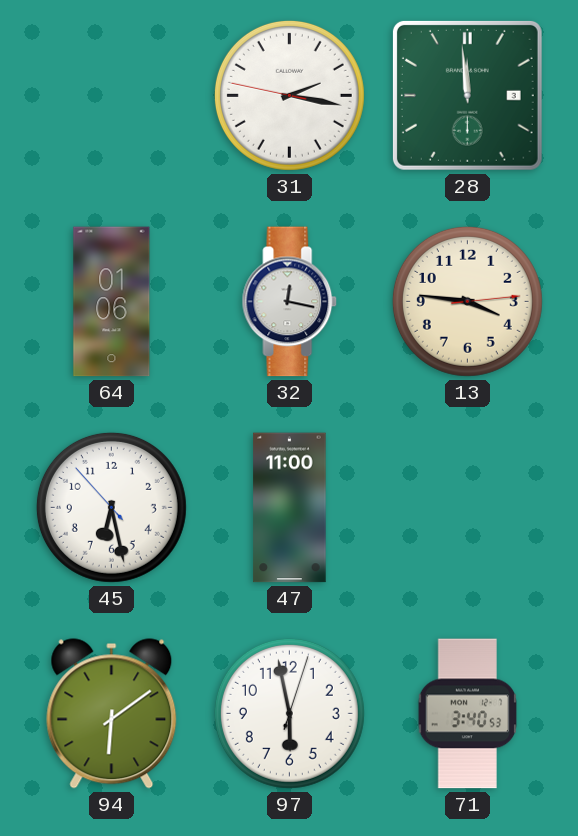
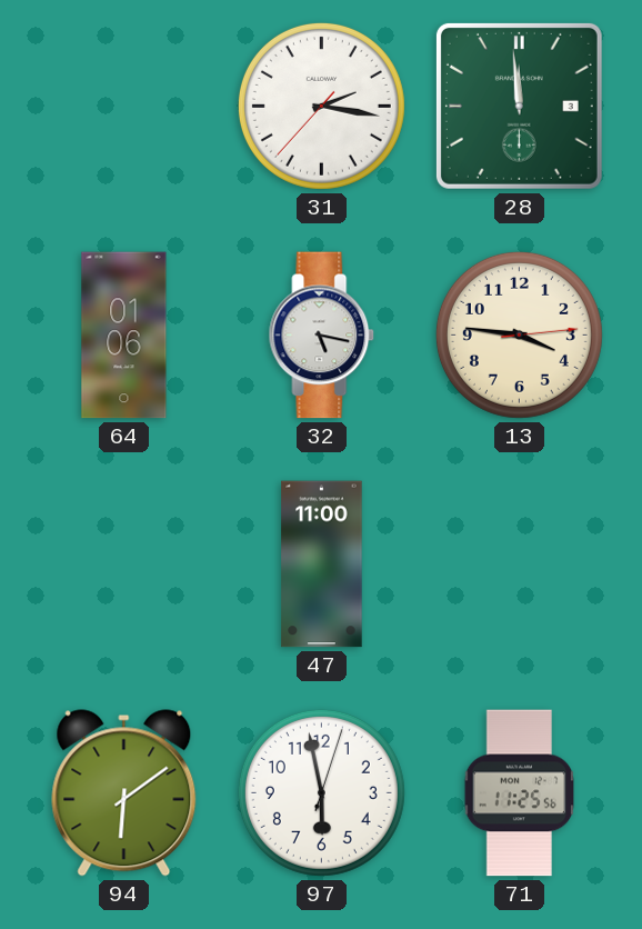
31: 2:16:47 -> 2:16:37 (321, 106)
32: 12:17 -> 5:17 (322, 336)
45: 6:27 -> none (111, 507)
71: 3:40 -> 11:25 (520, 793)
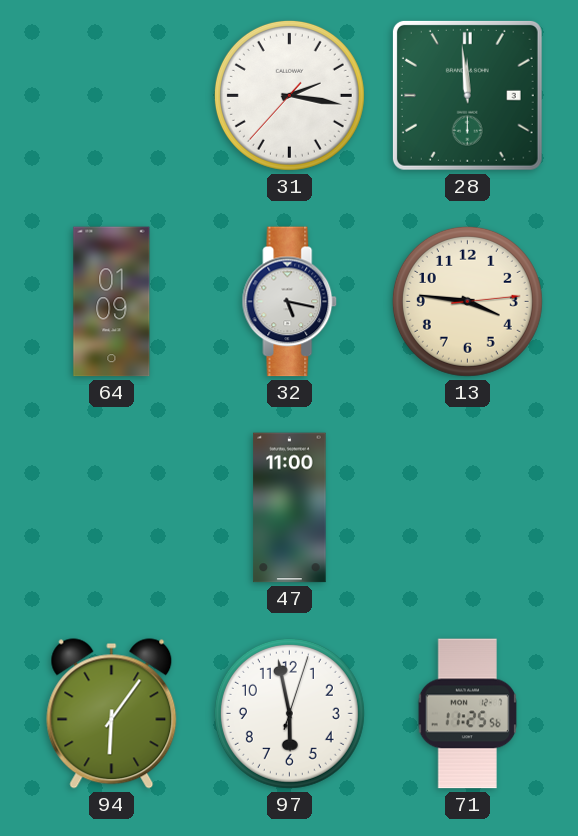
64: 01:06 -> 01:09 (112, 302)
94: 6:09 -> 6:06 (112, 714)
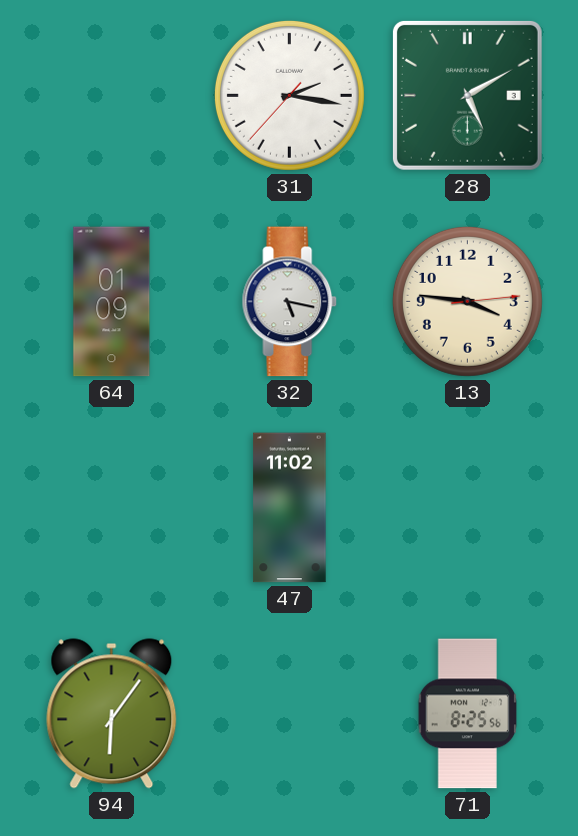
28: 11:59 -> 5:10 (467, 95)
47: 11:00 -> 11:02 (290, 508)
97: 5:58 -> none (289, 713)
71: 11:25 -> 8:25 (468, 714)
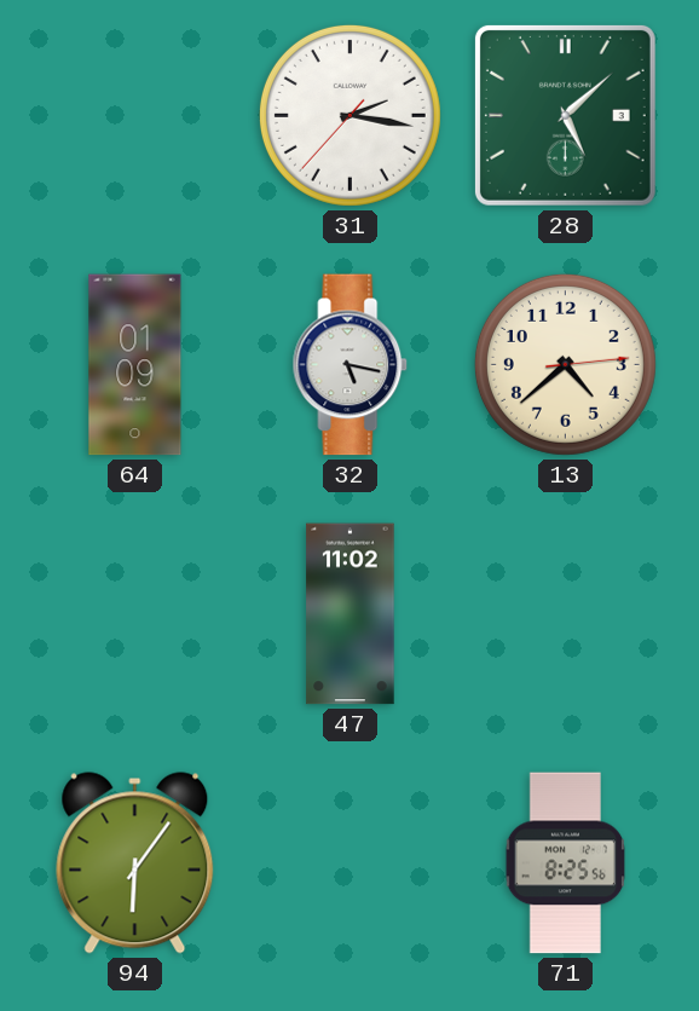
28: 5:10 -> 5:08 (565, 115)
13: 3:46 -> 4:38 (565, 364)
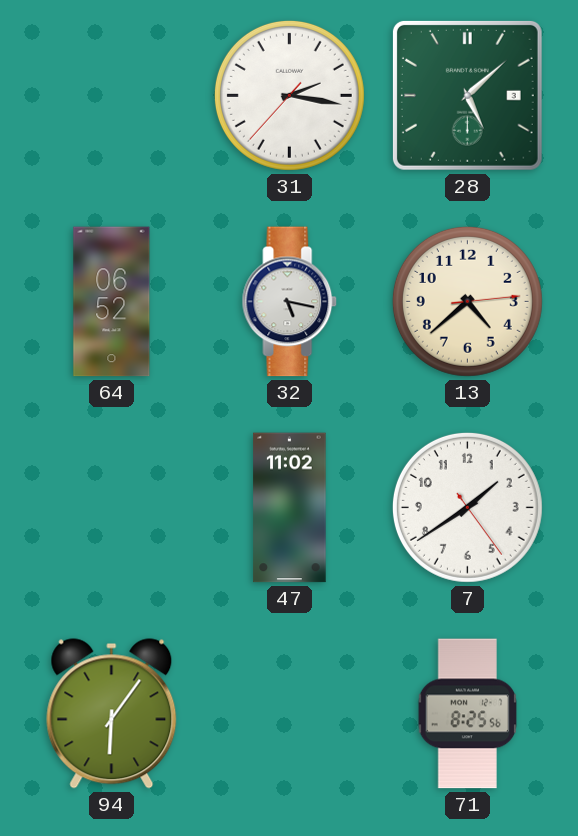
64: 01:09 -> 06:52 (112, 302)
7: none -> 1:39 (467, 507)
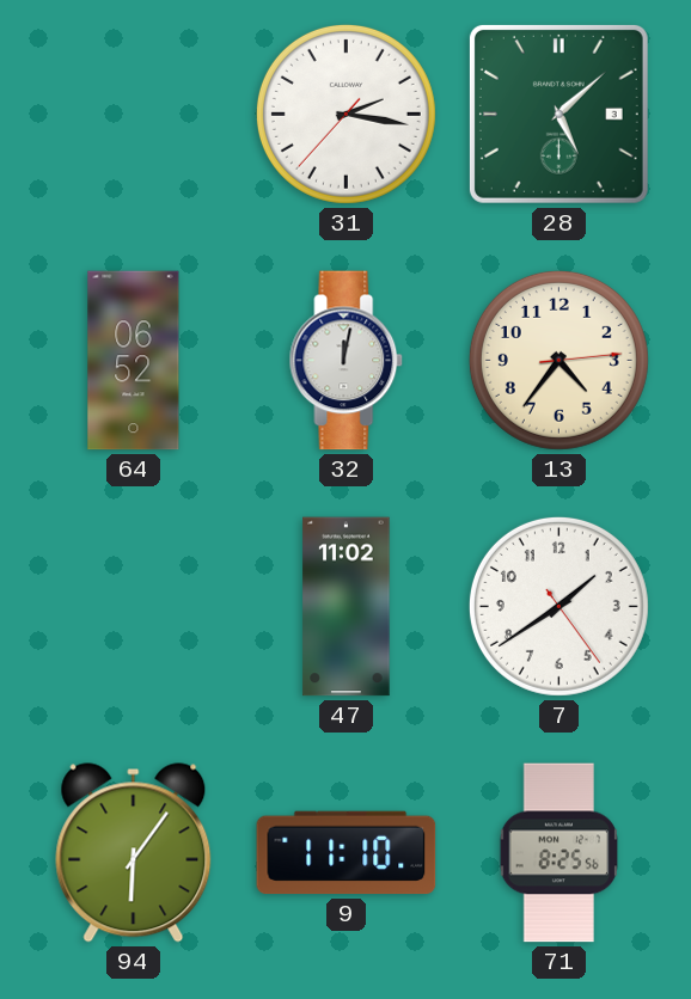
32: 5:17 -> 12:02 (347, 361)
13: 4:38 -> 4:36 (558, 360)
9: none -> 11:10 (347, 853)
